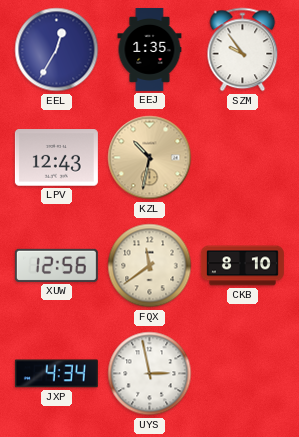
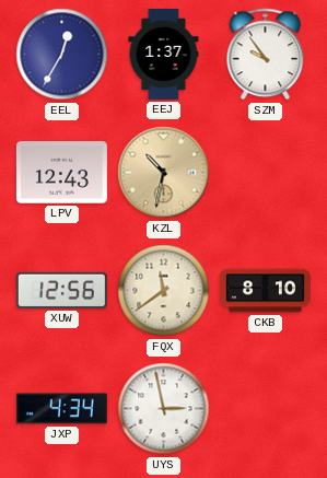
EEJ: 1:35 -> 1:37 (164, 54)
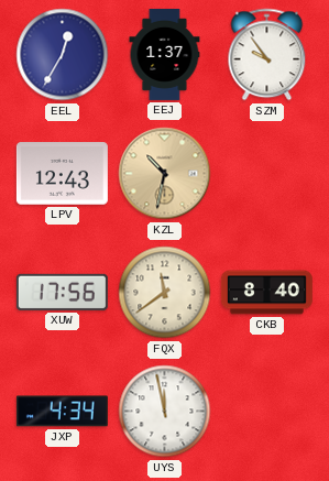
XUW: 12:56 -> 17:56 (62, 292)
CKB: 8:10 -> 8:40 (266, 293)
UYS: 2:58 -> 11:58 (165, 412)
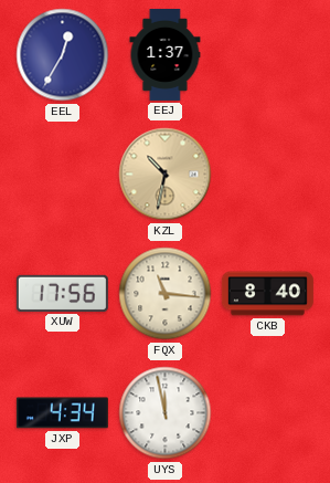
SZM: 9:54 -> none (267, 55)
LPV: 12:43 -> none (62, 174)
FQX: 11:39 -> 11:16 (166, 294)
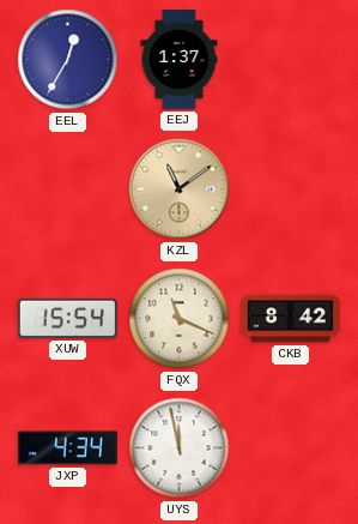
KZL: 10:32 -> 11:09 (180, 189)
XUW: 17:56 -> 15:54 (67, 318)
FQX: 11:16 -> 11:19 (180, 319)
CKB: 8:40 -> 8:42 (290, 319)
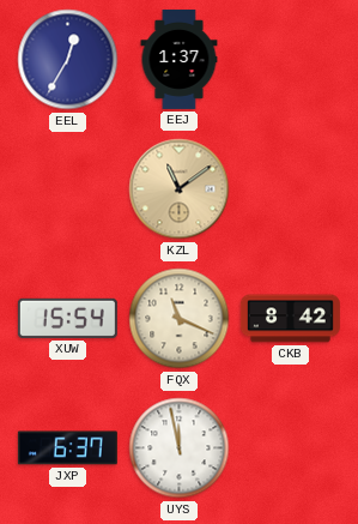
JXP: 4:34 -> 6:37 (67, 448)
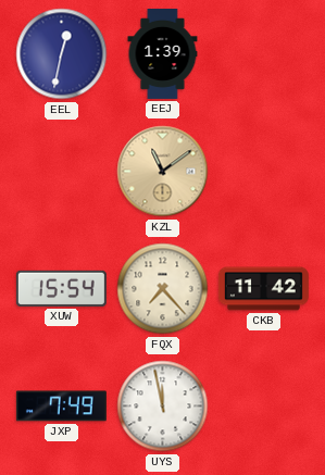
EEL: 12:35 -> 12:32 (62, 54)
EEJ: 1:37 -> 1:39 (163, 53)
FQX: 11:19 -> 7:23 (163, 289)
CKB: 8:42 -> 11:42 (263, 289)
JXP: 6:37 -> 7:49 (61, 407)
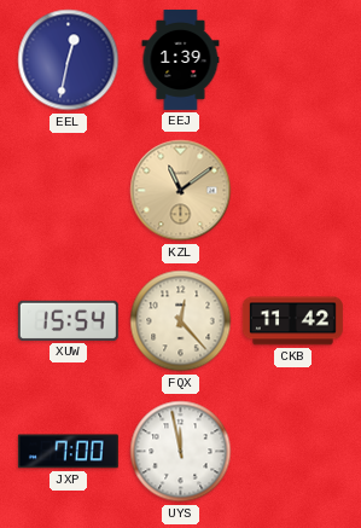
FQX: 7:23 -> 12:23 (181, 321)
JXP: 7:49 -> 7:00 (68, 452)
